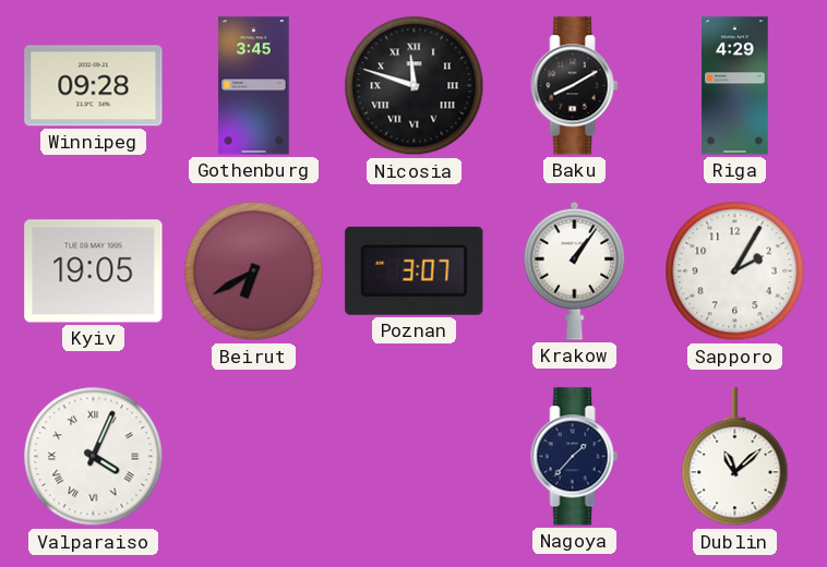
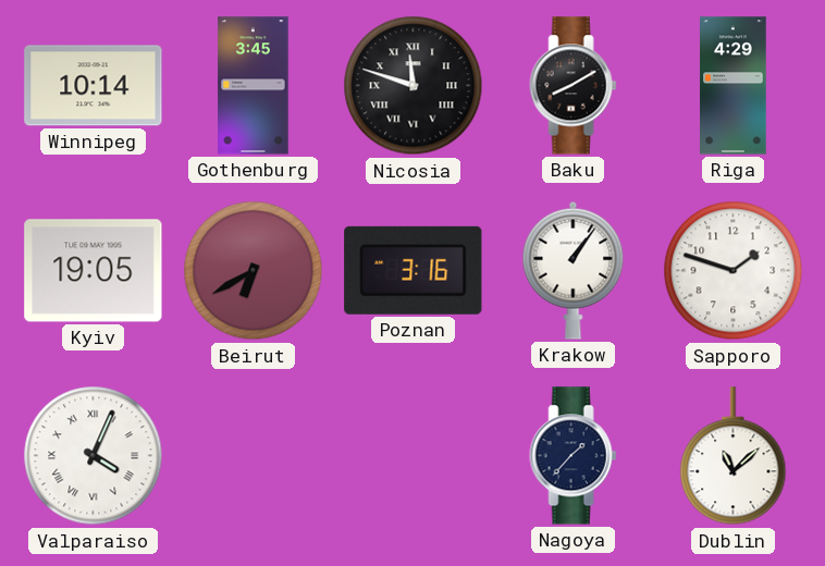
Winnipeg: 09:28 -> 10:14 (94, 86)
Poznan: 3:07 -> 3:16 (414, 270)
Sapporo: 2:05 -> 1:48 (734, 271)
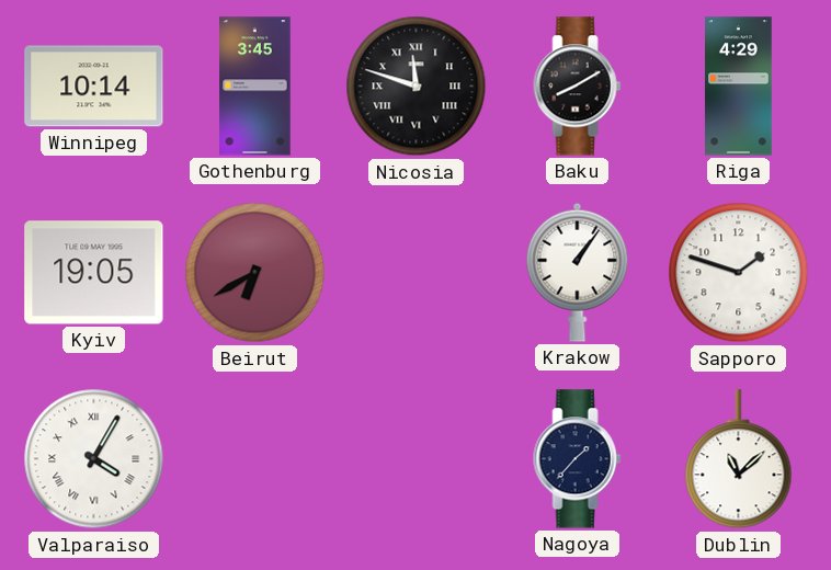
Poznan: 3:16 -> none (414, 270)
Valparaiso: 4:04 -> 4:05 (94, 459)
